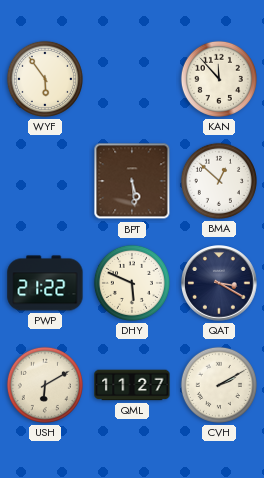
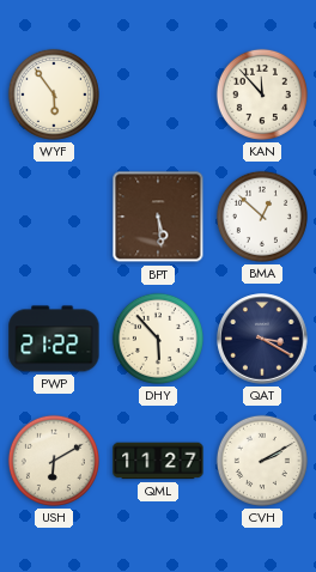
DHY: 5:49 -> 5:53 (158, 339)
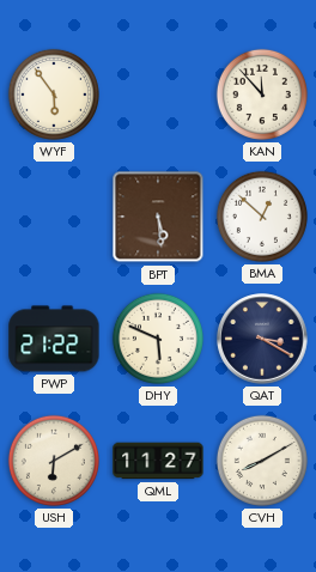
DHY: 5:53 -> 5:49 (158, 339)
CVH: 2:10 -> 8:10 (262, 461)
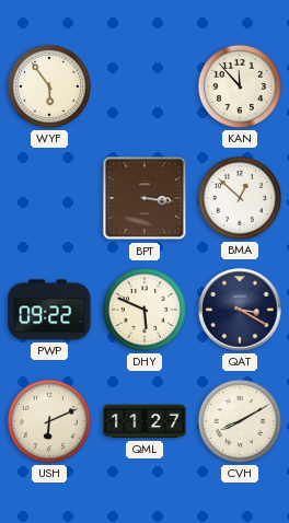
BPT: 5:29 -> 3:16 (144, 198)
PWP: 21:22 -> 09:22 (49, 310)
USH: 6:10 -> 6:11 (49, 421)
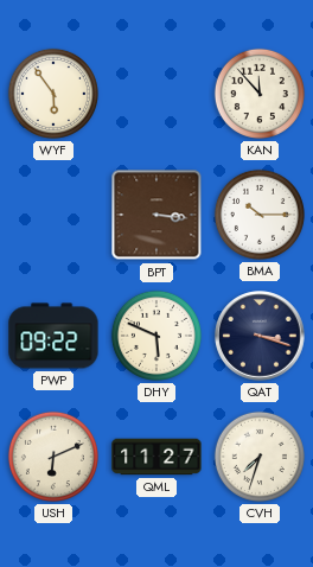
BMA: 12:52 -> 10:15 (260, 215)
QAT: 3:20 -> 3:18 (260, 336)
CVH: 8:10 -> 7:33 (260, 457)
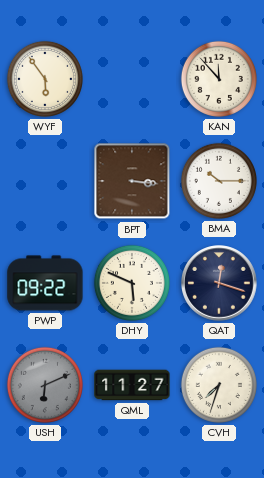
QAT: 3:18 -> 12:18 (219, 283)
USH dial: cream -> grey (45, 385)
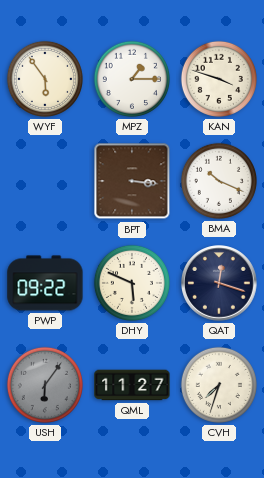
MPZ: none -> 1:15 (132, 79)
KAN: 11:53 -> 3:48 (219, 79)
BMA: 10:15 -> 10:19 (219, 181)
USH: 6:11 -> 6:06 (45, 385)
